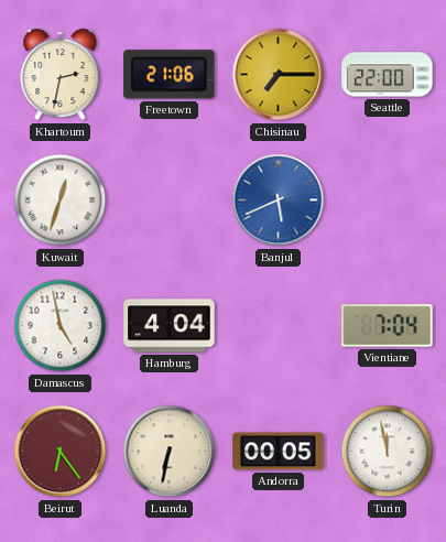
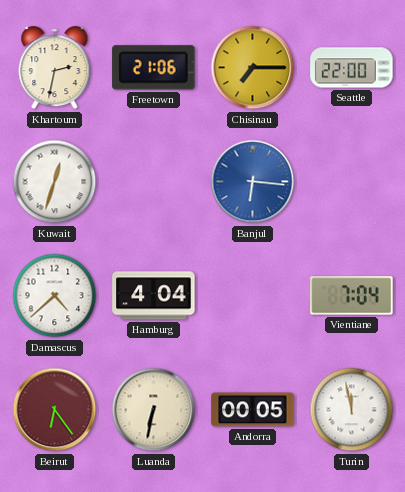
Banjul: 5:41 -> 6:16 (253, 182)
Damascus: 4:58 -> 4:38 (55, 296)
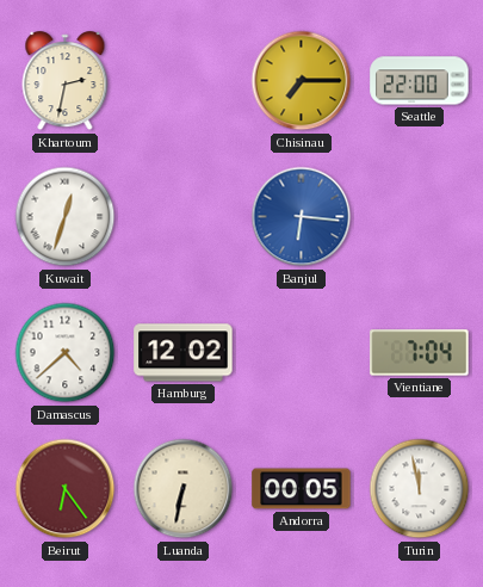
Freetown: 21:06 -> none (154, 68)
Hamburg: 4:04 -> 12:02 (184, 353)
